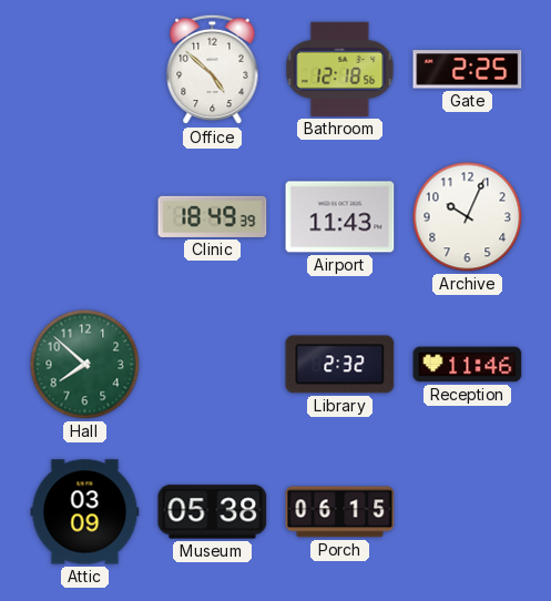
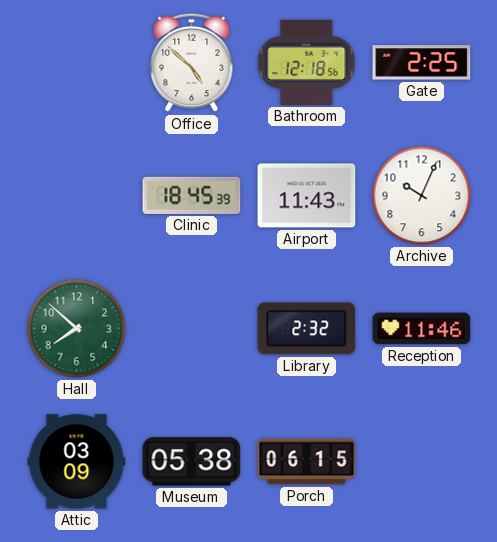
Clinic: 18:49 -> 18:45 (192, 195)
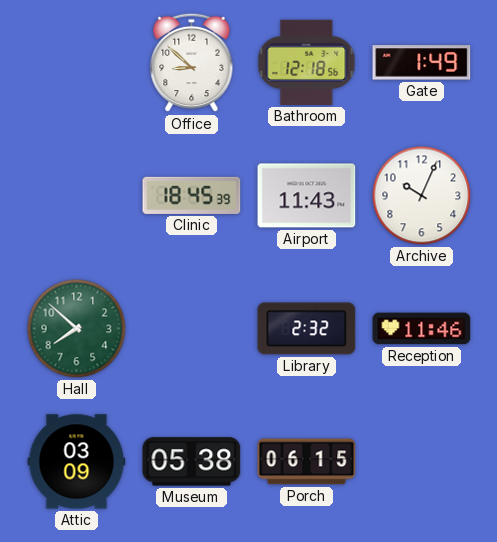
Office: 4:52 -> 8:52 (192, 63)
Gate: 2:25 -> 1:49 (422, 63)
